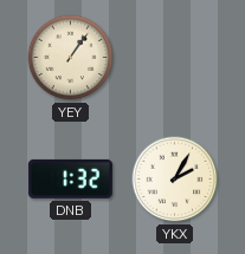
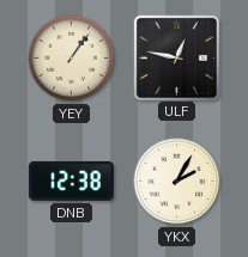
ULF: none -> 12:47 (176, 57)
DNB: 1:32 -> 12:38 (71, 180)
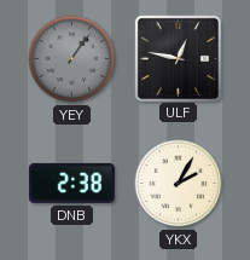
YEY dial: cream -> grey (72, 59)
DNB: 12:38 -> 2:38 (71, 183)
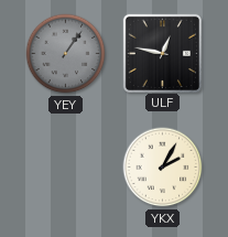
DNB: 2:38 -> none (71, 183)
